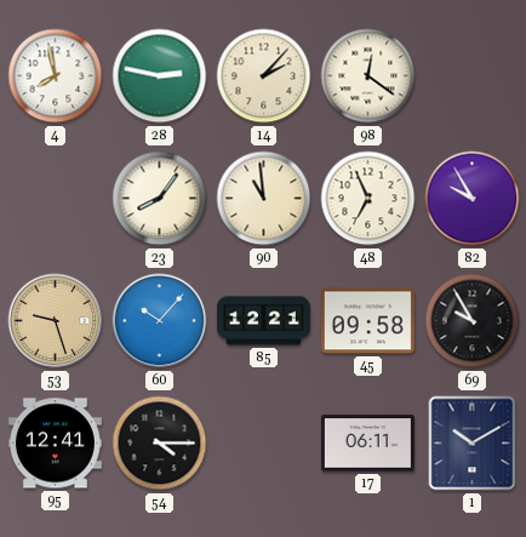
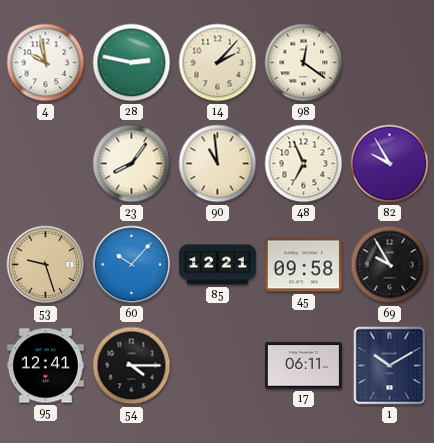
4: 7:58 -> 9:58 (46, 63)
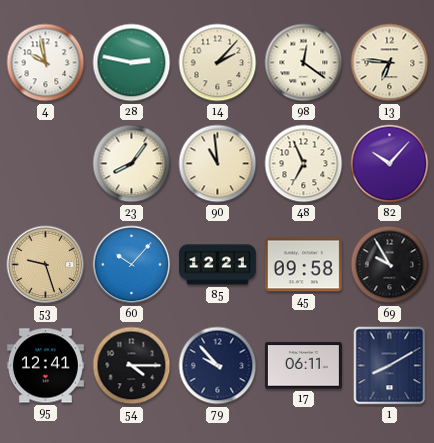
13: none -> 6:46 (390, 63)
82: 9:55 -> 10:07 (390, 164)
79: none -> 9:53 (218, 366)
1: 10:10 -> 8:10 (390, 366)
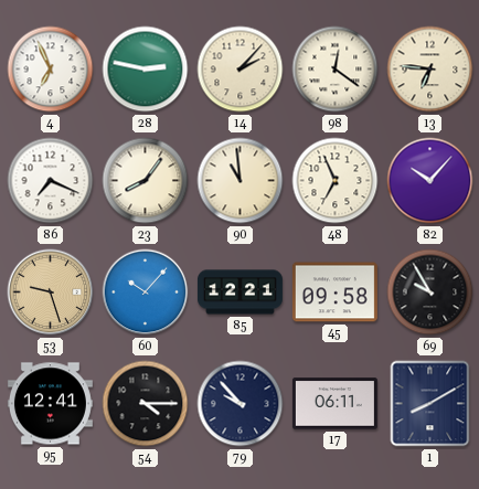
4: 9:58 -> 6:56 (51, 70)
86: none -> 7:19 (51, 181)
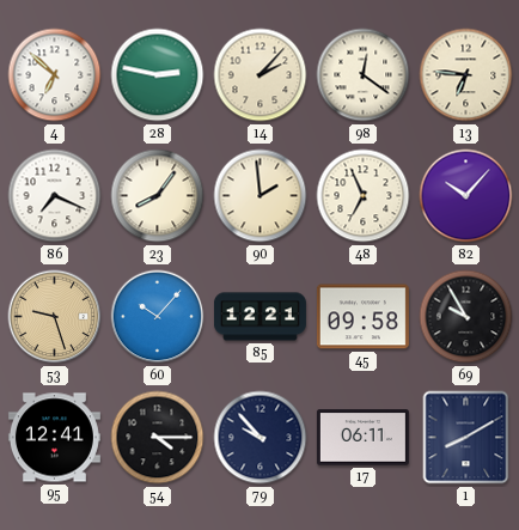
4: 6:56 -> 6:52 (55, 75)
90: 10:59 -> 1:59 (261, 196)
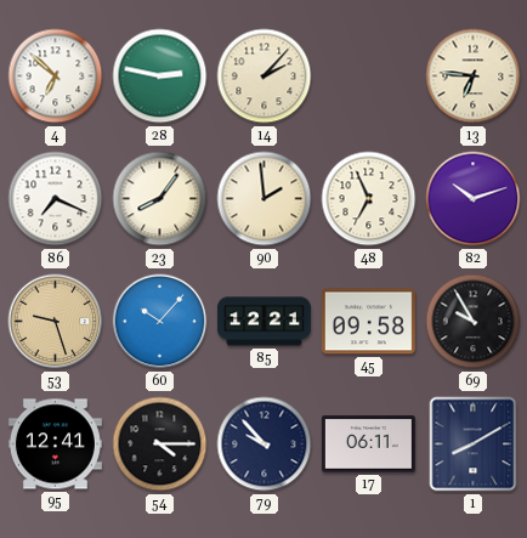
98: 12:21 -> none (364, 75)
82: 10:07 -> 10:12 (474, 199)
